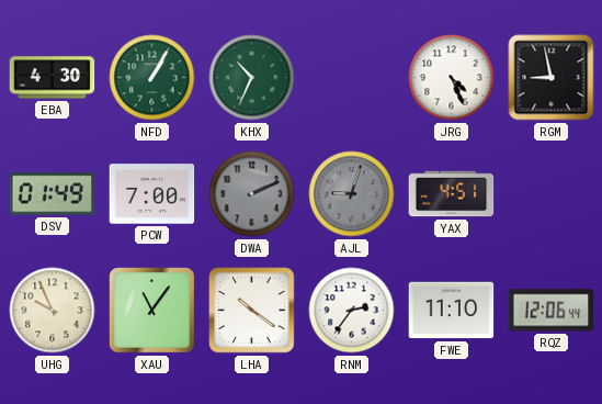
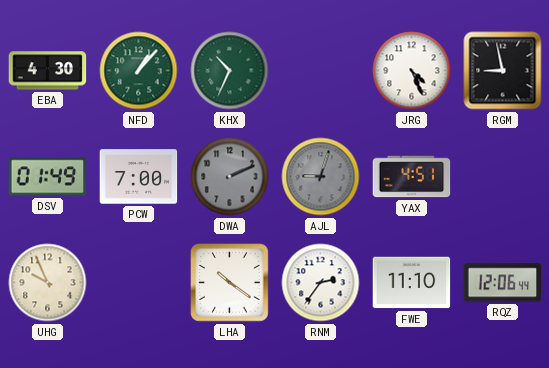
NFD: 1:05 -> 1:07 (139, 71)
XAU: 11:06 -> none (151, 310)
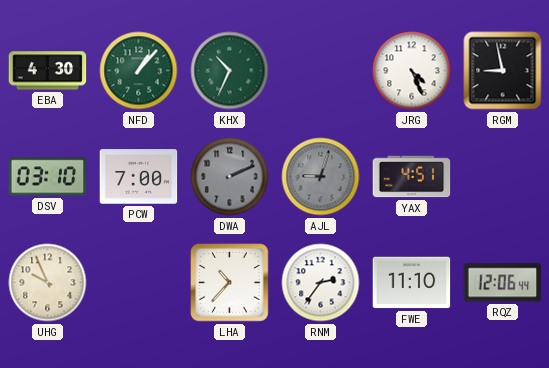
DSV: 01:49 -> 03:10 (48, 177)
LHA: 10:21 -> 10:37 (230, 283)
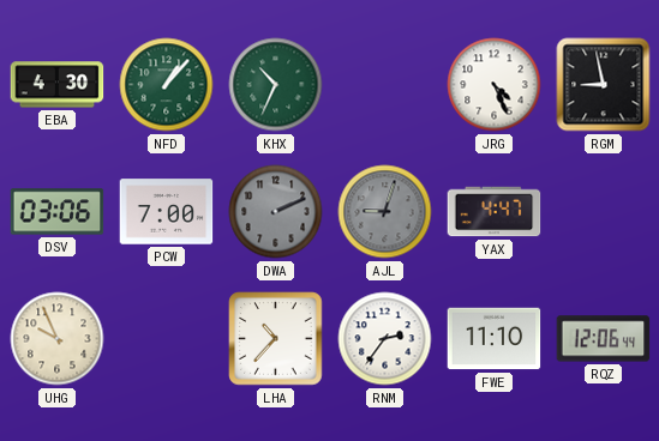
DSV: 03:10 -> 03:06 (58, 212)
YAX: 4:51 -> 4:47 (495, 212)
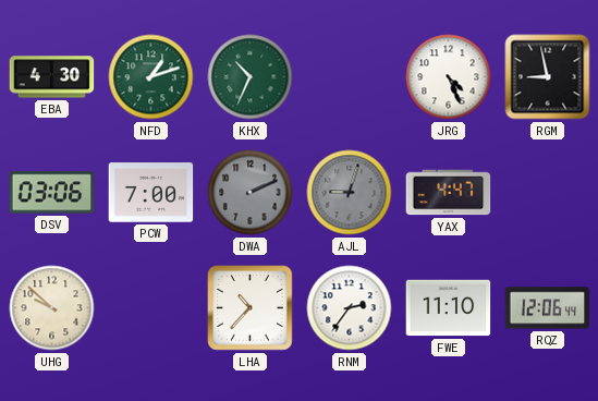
NFD: 1:07 -> 1:12 (151, 77)
UHG: 9:56 -> 9:52 (52, 308)
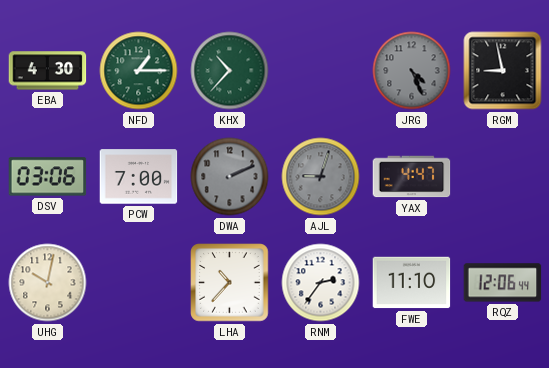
NFD: 1:12 -> 1:15 (139, 71)
KHX: 10:34 -> 10:37 (230, 71)
JRG dial: white -> grey (412, 71)
UHG: 9:52 -> 10:02 (48, 283)
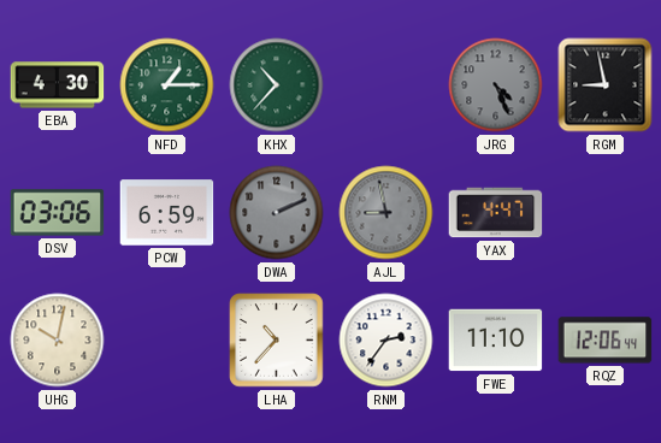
PCW: 7:00 -> 6:59 (167, 213)
AJL: 9:03 -> 8:58 (386, 213)
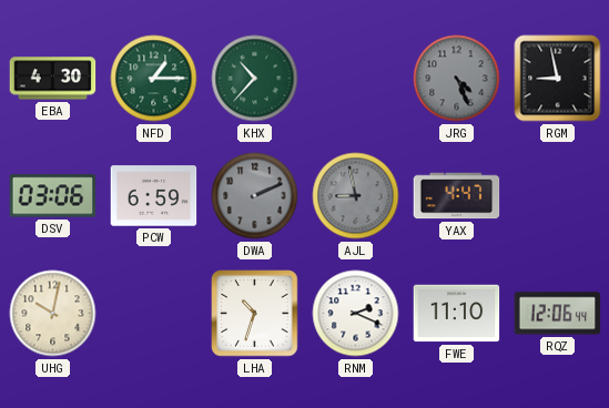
LHA: 10:37 -> 10:33 (255, 314)
RNM: 2:36 -> 2:19 (356, 314)
